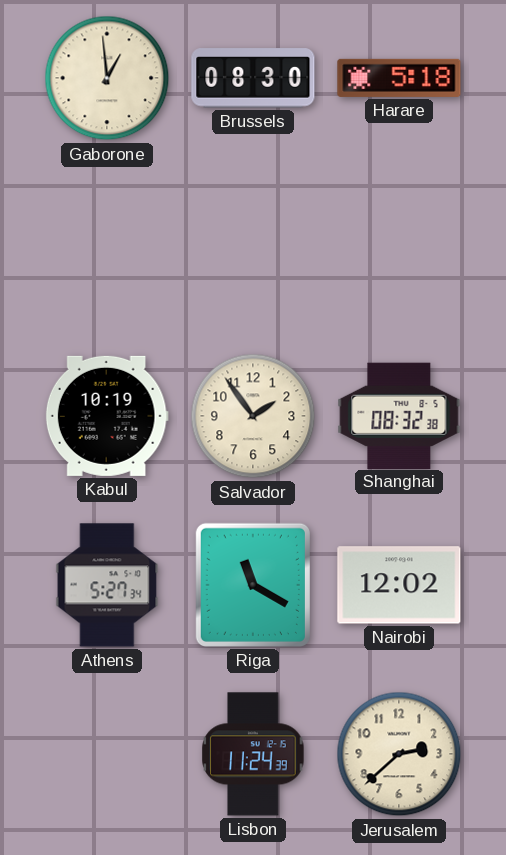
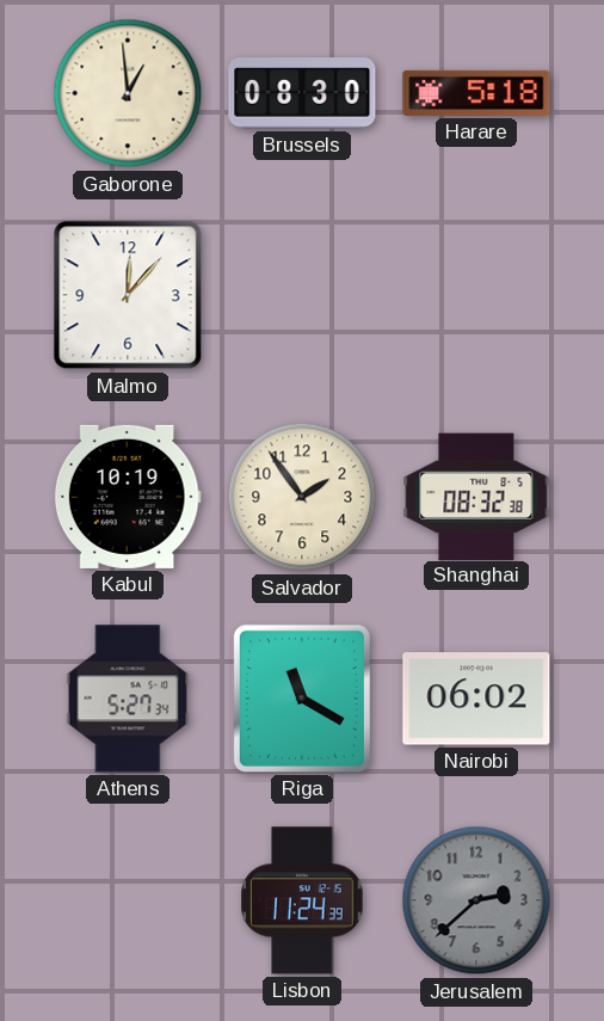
Malmo: none -> 12:07 (128, 295)
Nairobi: 12:02 -> 06:02 (476, 699)
Jerusalem dial: cream -> grey (476, 900)
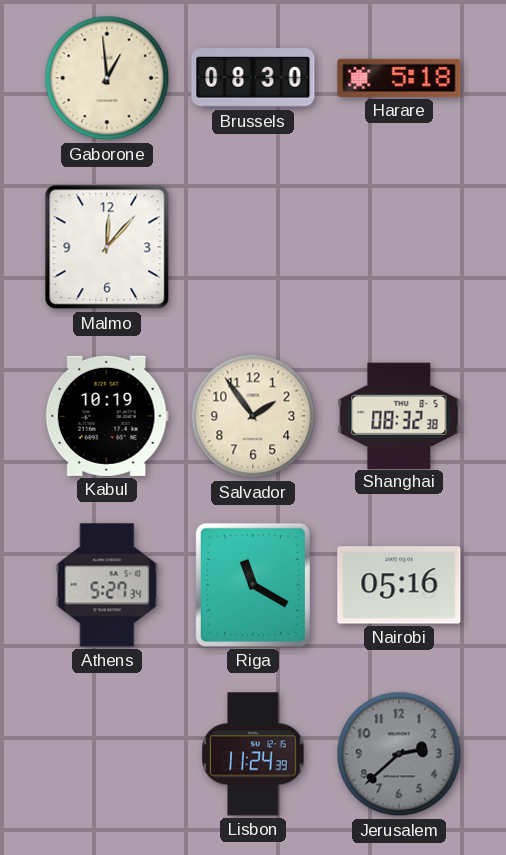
Nairobi: 06:02 -> 05:16 (399, 585)
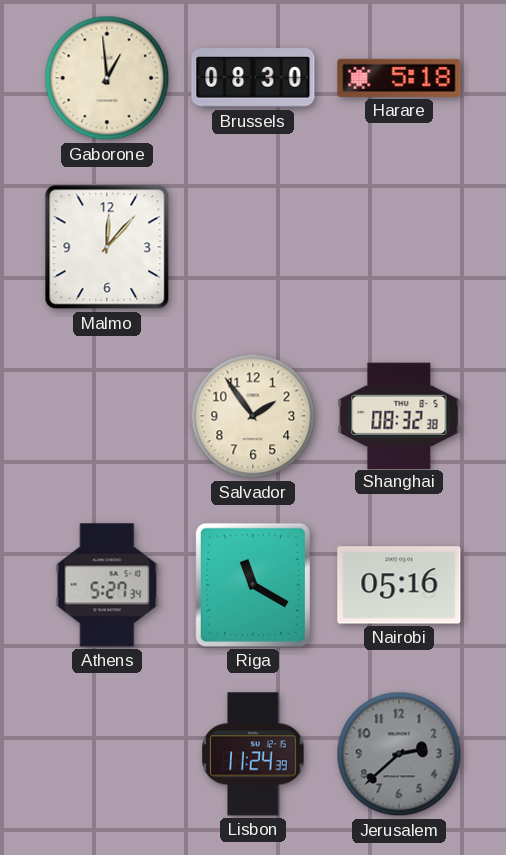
Kabul: 10:19 -> none (107, 416)
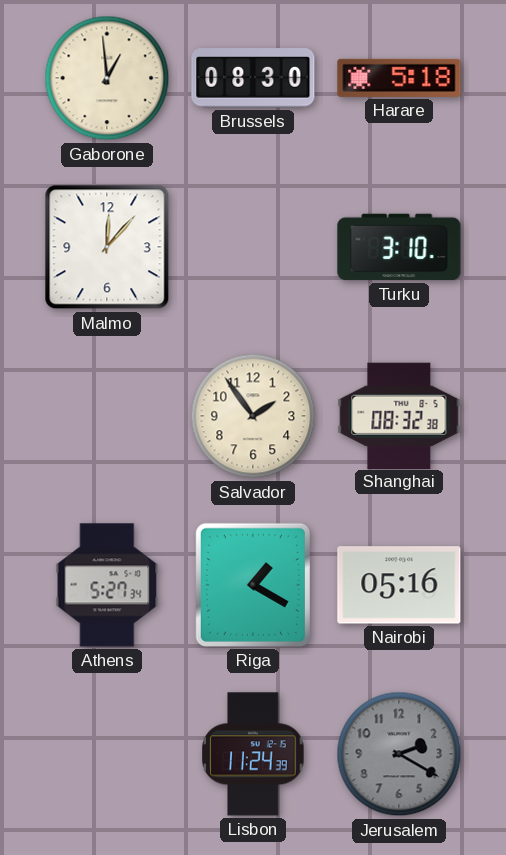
Turku: none -> 3:10 (399, 247)
Riga: 11:20 -> 1:20 (253, 585)
Jerusalem: 2:38 -> 2:20 (399, 754)
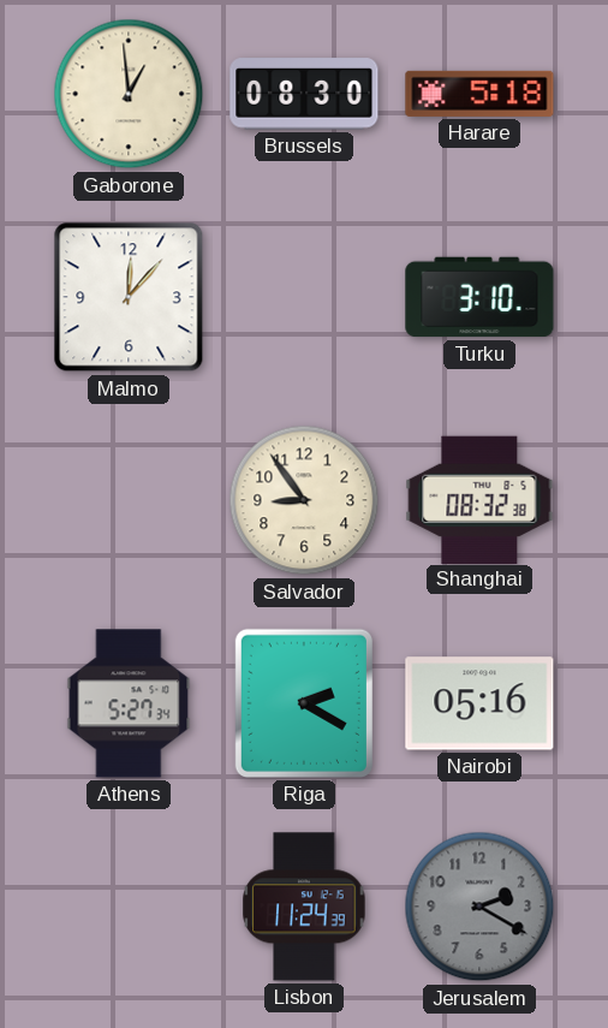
Salvador: 1:54 -> 8:54 (304, 500)
Riga: 1:20 -> 2:20 (304, 703)
